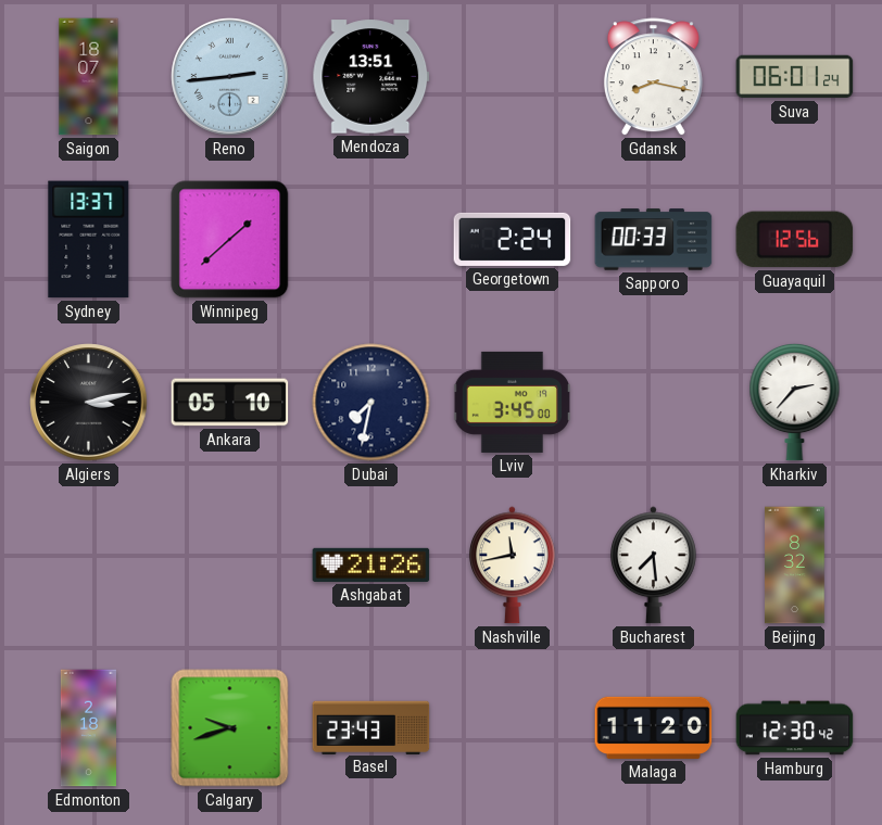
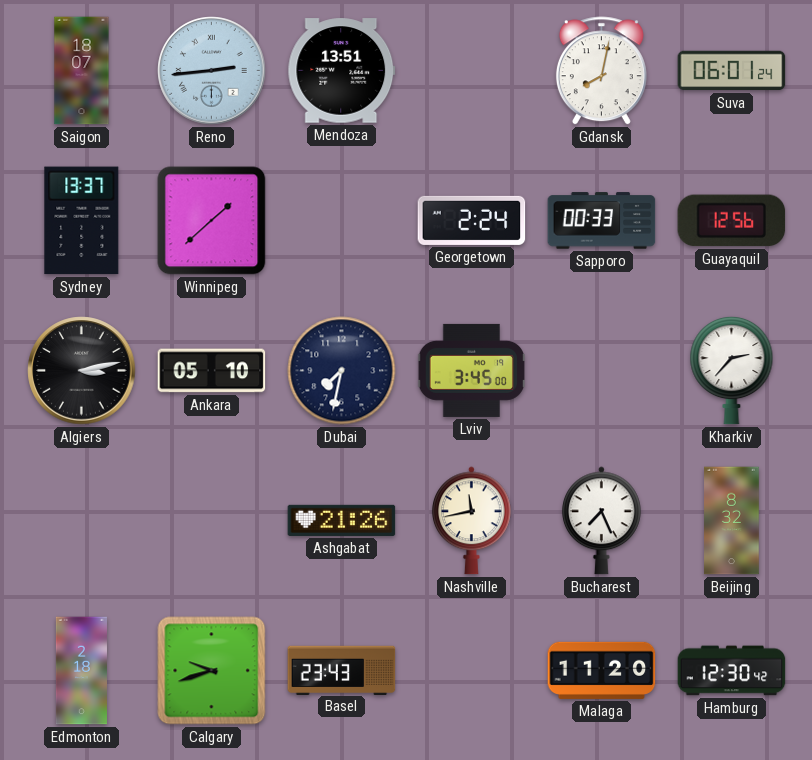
Gdansk: 8:17 -> 8:02 (601, 71)
Bucharest: 7:29 -> 7:26 (602, 521)
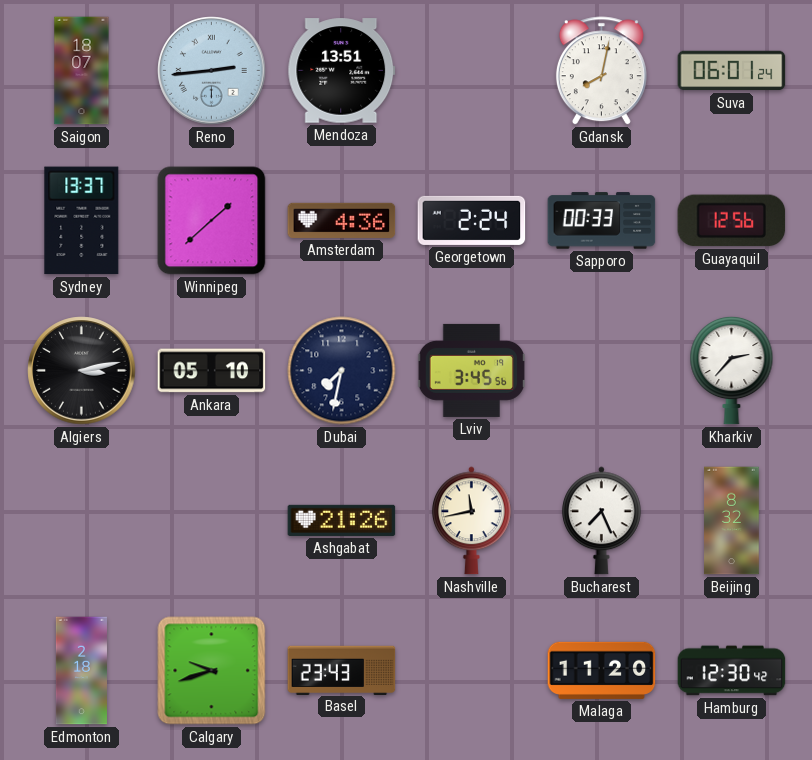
Amsterdam: none -> 4:36 (342, 220)
Lviv: 3:45:00 -> 3:45:56 (471, 370)
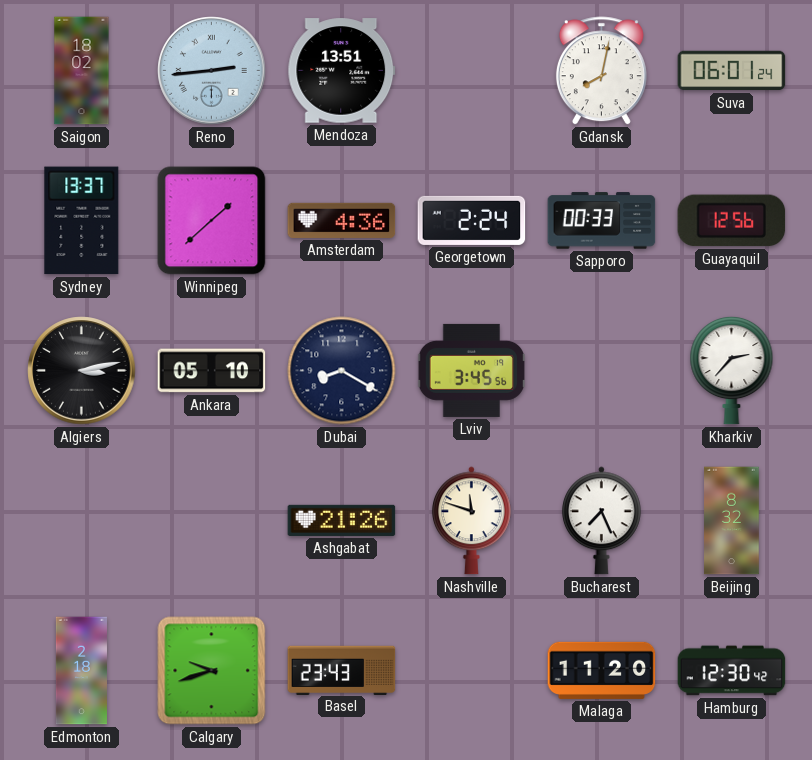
Saigon: 18:07 -> 18:02 (82, 71)
Dubai: 7:32 -> 8:20 (342, 371)
Nashville: 11:43 -> 11:48 (472, 521)
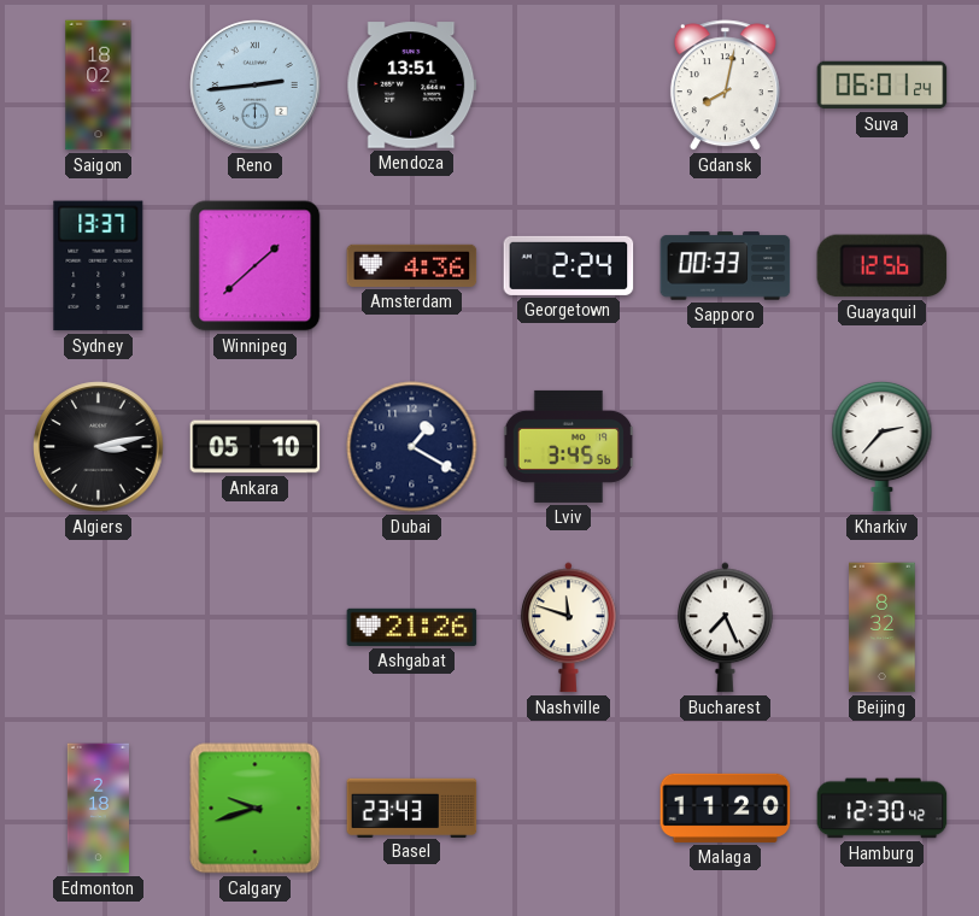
Dubai: 8:20 -> 1:20 (412, 447)
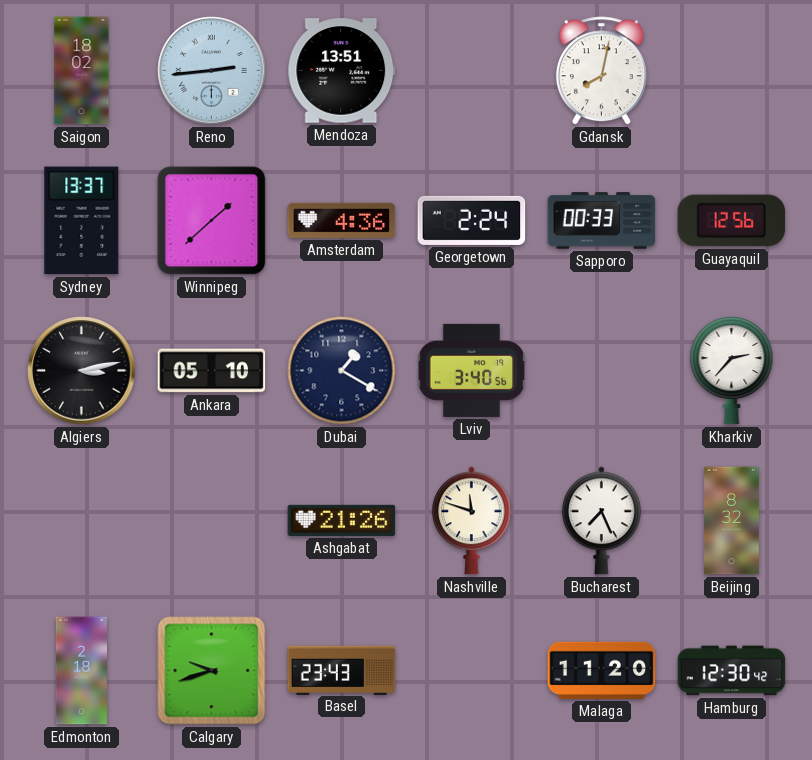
Suva: 06:01 -> none (883, 86)
Lviv: 3:45 -> 3:40 (471, 370)
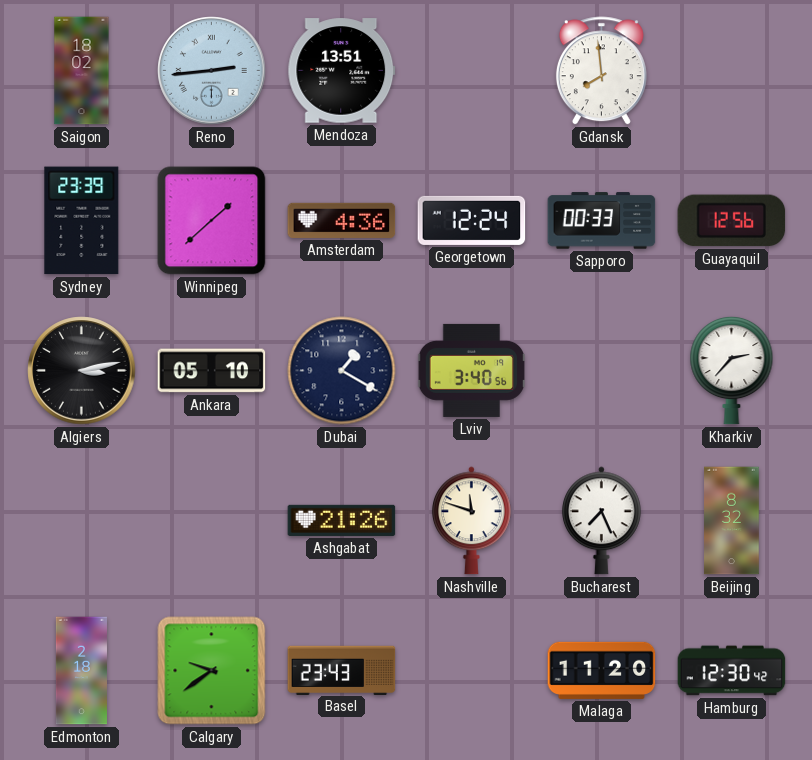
Gdansk: 8:02 -> 7:59 (601, 71)
Sydney: 13:37 -> 23:39 (82, 221)
Georgetown: 2:24 -> 12:24 (472, 220)
Calgary: 9:42 -> 9:39 (212, 671)
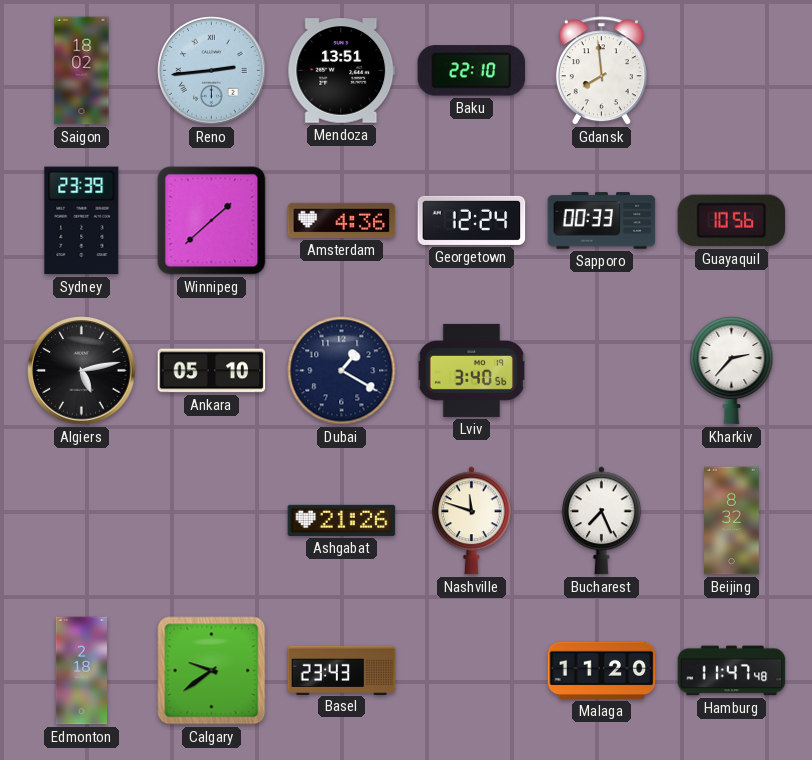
Baku: none -> 22:10 (472, 71)
Guayaquil: 12:56 -> 10:56 (732, 221)
Algiers: 3:13 -> 5:13 (82, 371)
Hamburg: 12:30 -> 11:47 (732, 671)
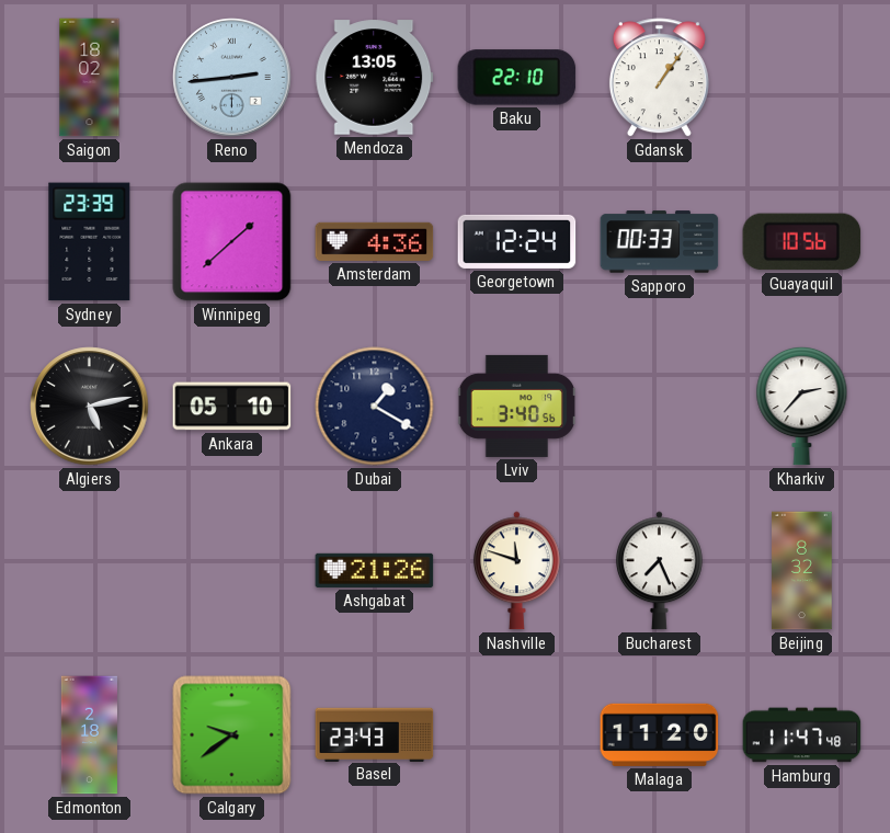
Mendoza: 13:51 -> 13:05 (375, 78)
Gdansk: 7:59 -> 1:06 (659, 78)
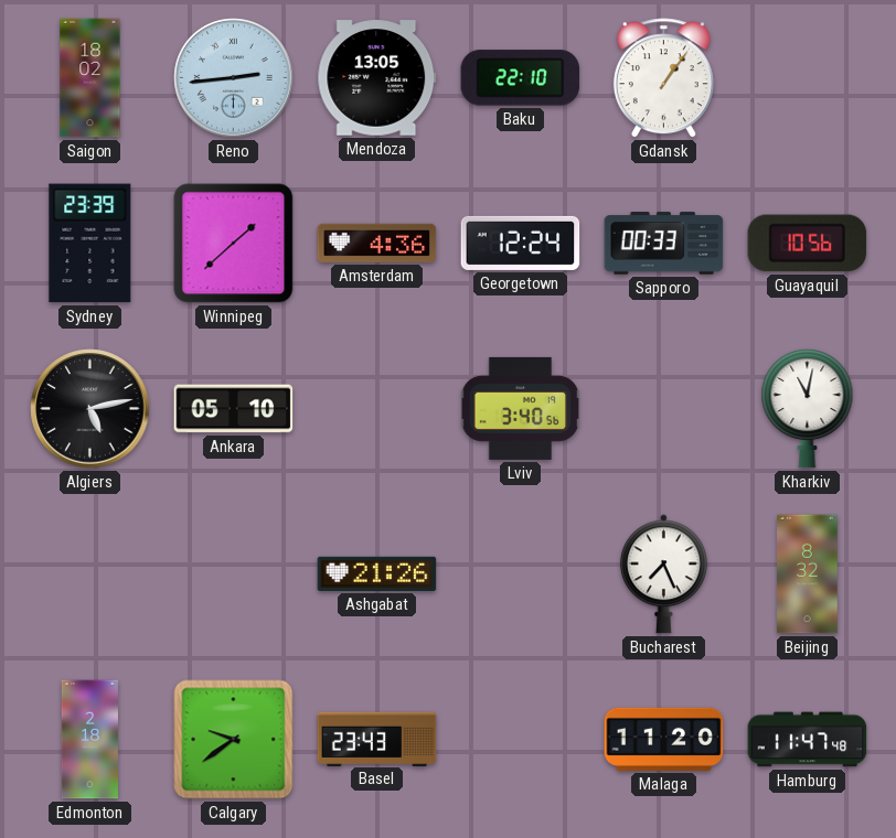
Dubai: 1:20 -> none (375, 407)
Kharkiv: 2:37 -> 11:02 (808, 408)
Nashville: 11:48 -> none (517, 571)
